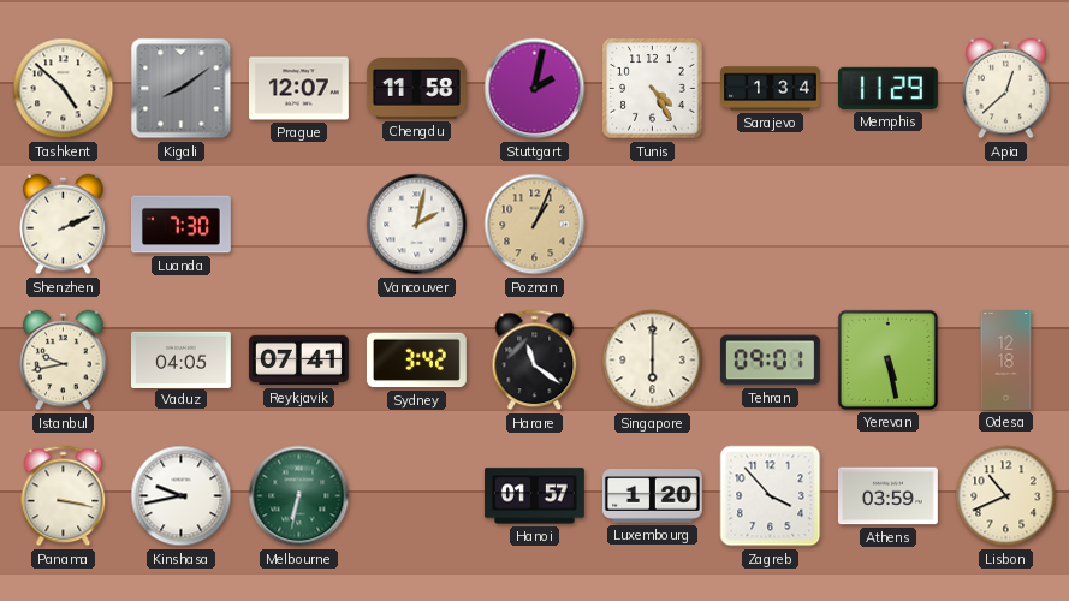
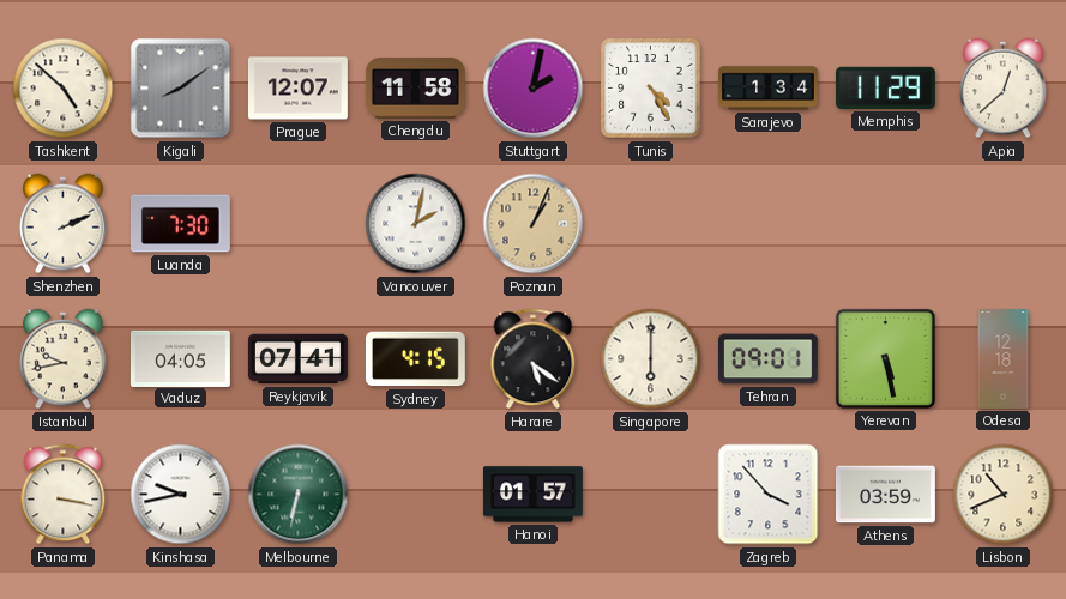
Sydney: 3:42 -> 4:15 (415, 359)
Harare: 11:21 -> 5:21 (534, 359)
Luxembourg: 1:20 -> none (652, 496)
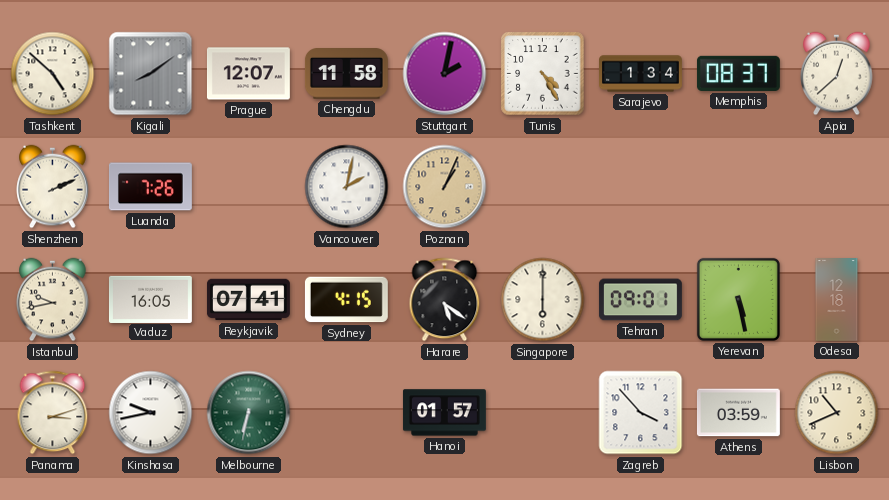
Memphis: 11:29 -> 08:37 (738, 73)
Luanda: 7:30 -> 7:26 (150, 187)
Vaduz: 04:05 -> 16:05 (150, 299)
Panama: 3:17 -> 3:12 (53, 413)
